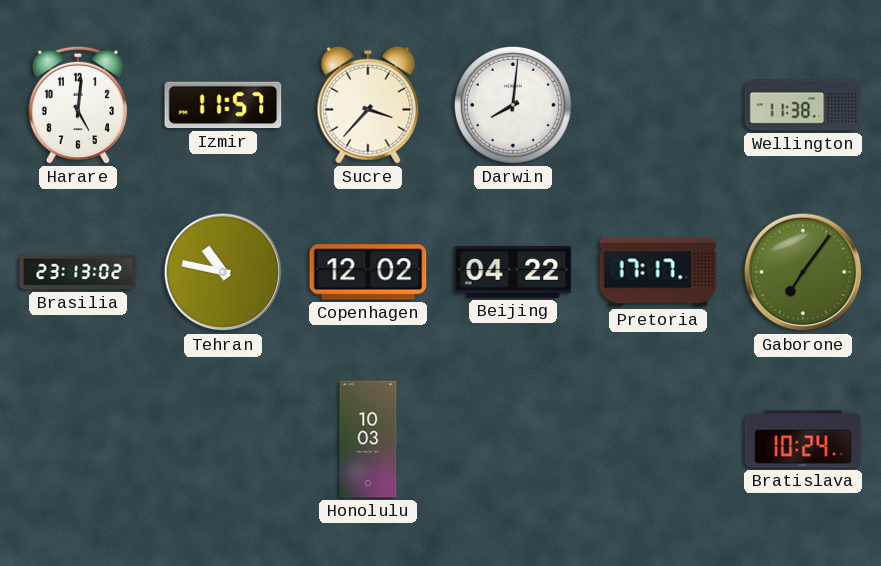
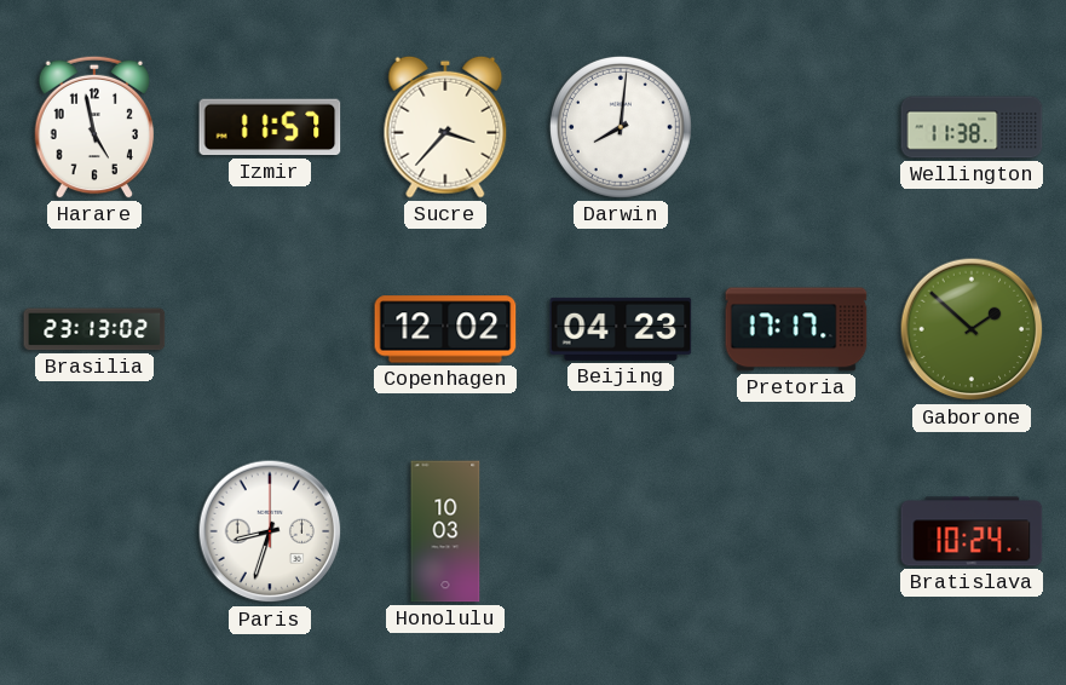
Harare: 5:01 -> 4:58 (94, 127)
Tehran: 10:47 -> none (223, 272)
Beijing: 04:22 -> 04:23 (621, 329)
Gaborone: 7:06 -> 1:52 (972, 329)
Paris: none -> 8:33 (270, 531)
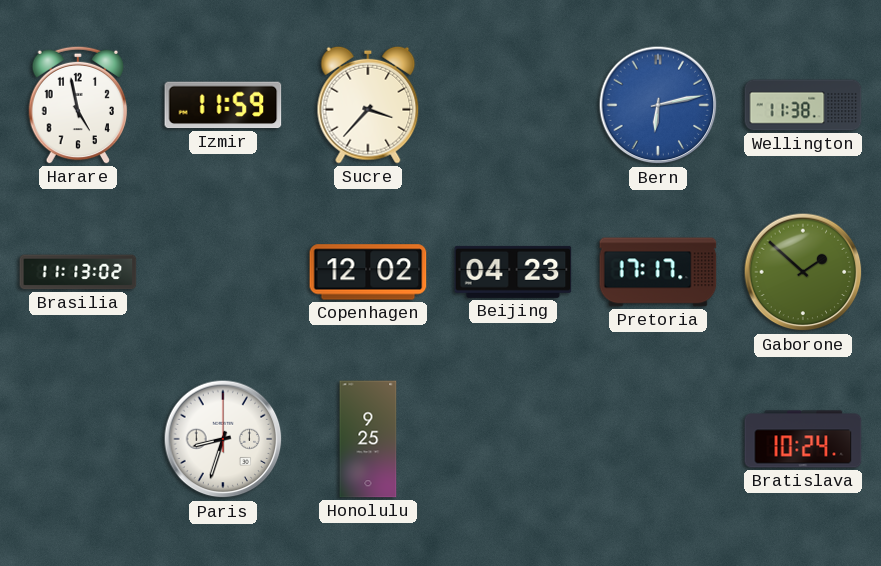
Izmir: 11:57 -> 11:59 (223, 105)
Darwin: 8:01 -> none (621, 127)
Bern: none -> 6:13 (658, 105)
Brasilia: 23:13 -> 11:13 (78, 272)
Honolulu: 10:03 -> 9:25 (368, 439)
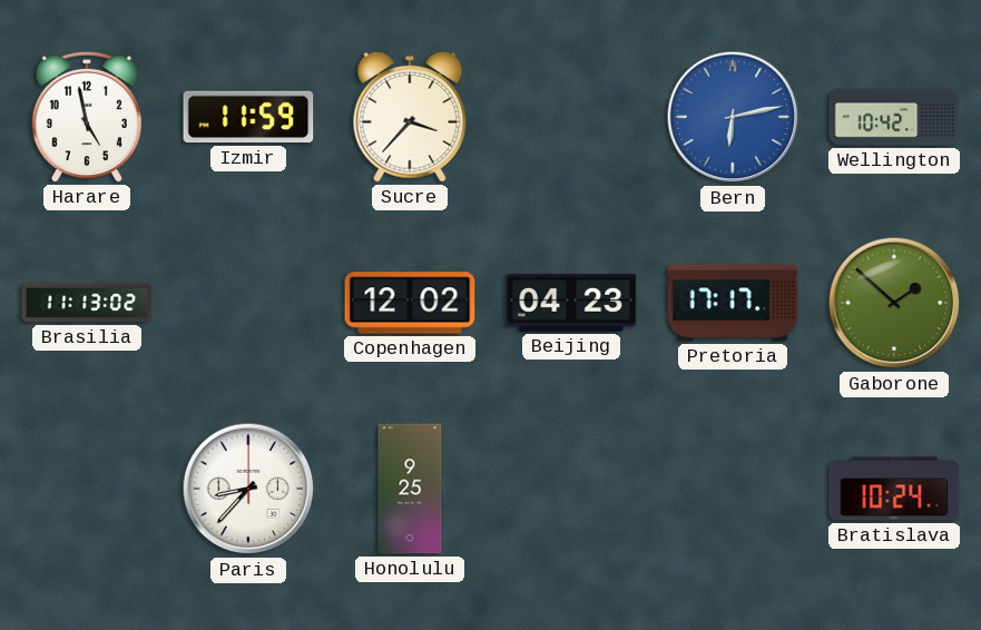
Wellington: 11:38 -> 10:42 (894, 117)
Paris: 8:33 -> 8:37 (248, 489)
